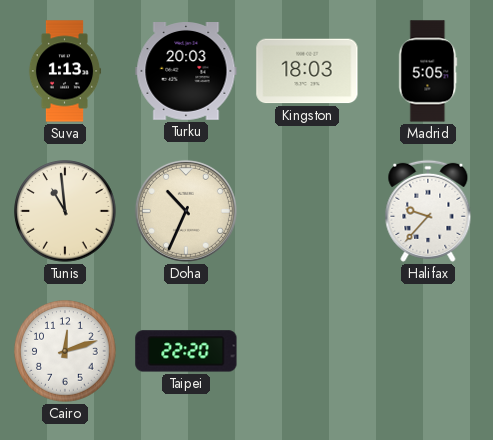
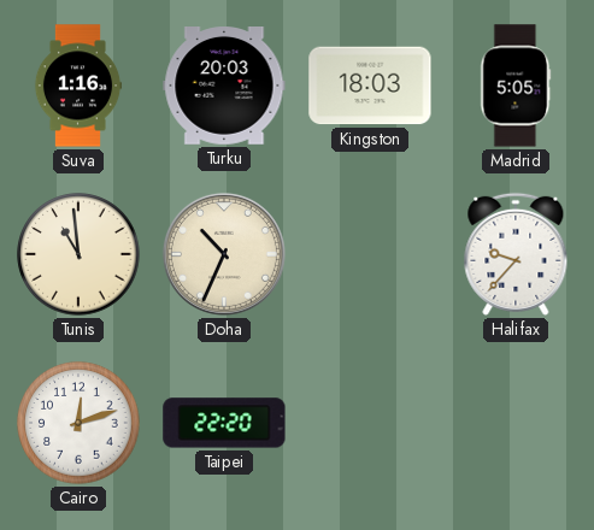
Suva: 1:13 -> 1:16 (78, 86)
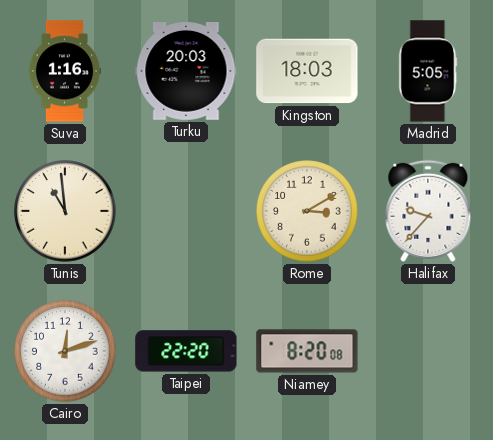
Doha: 10:34 -> none (224, 254)
Rome: none -> 3:10 (307, 211)
Niamey: none -> 8:20 (307, 351)
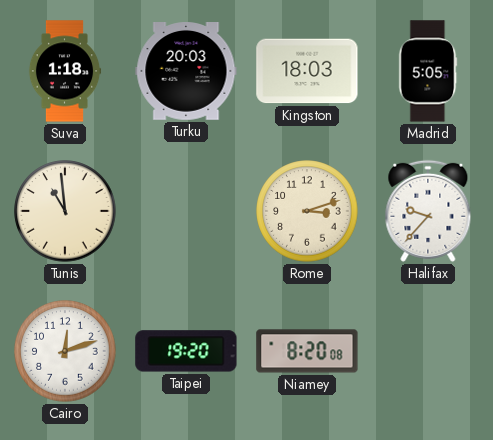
Suva: 1:16 -> 1:18 (65, 71)
Rome: 3:10 -> 3:12 (307, 211)
Taipei: 22:20 -> 19:20 (186, 351)
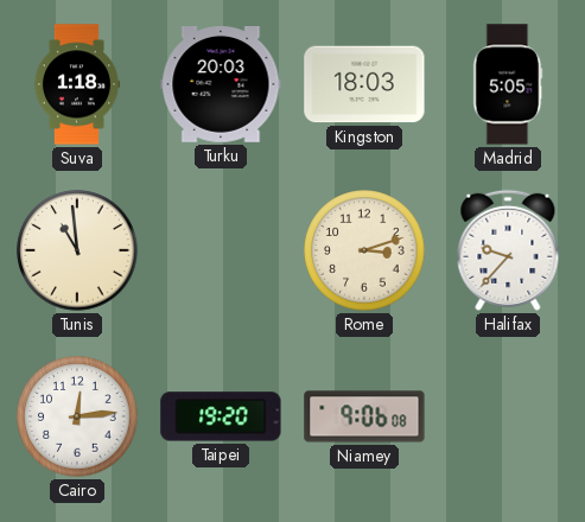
Cairo: 12:12 -> 12:14 (77, 416)
Niamey: 8:20 -> 9:06 (364, 416)
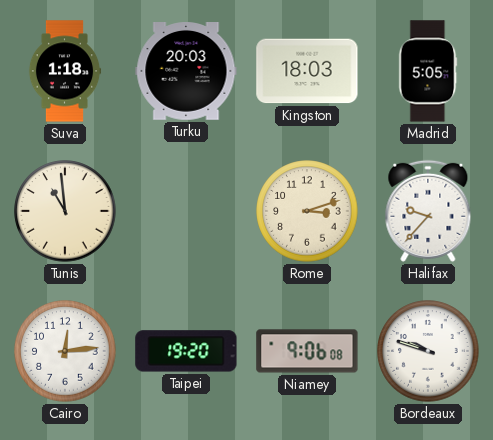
Bordeaux: none -> 9:48 (428, 351)
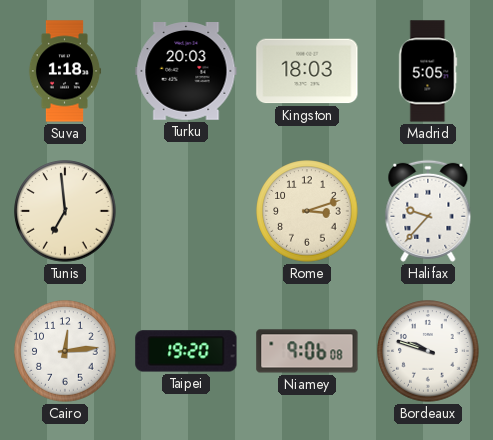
Tunis: 10:59 -> 6:59 (65, 211)
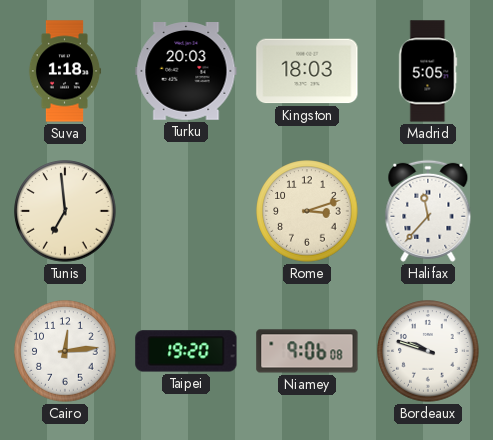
Halifax: 9:37 -> 11:37 (428, 211)
